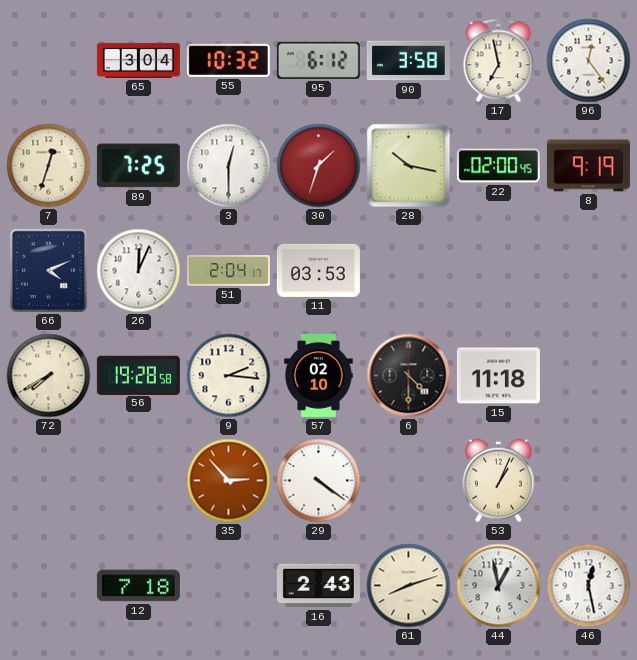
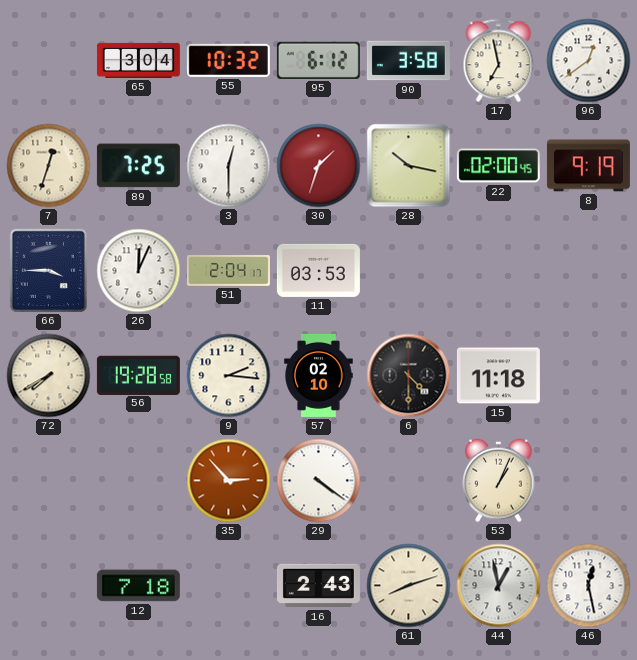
96: 12:24 -> 12:39 (589, 61)
66: 4:11 -> 3:45 (48, 270)
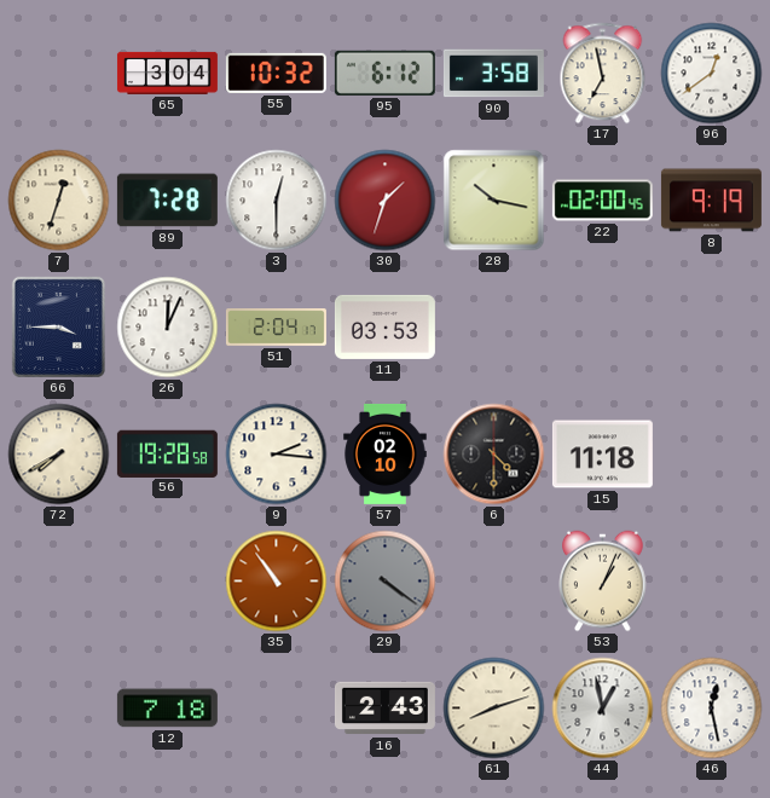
89: 7:25 -> 7:28 (167, 201)
35: 2:53 -> 10:54 (277, 582)
29 dial: white -> grey (386, 582)
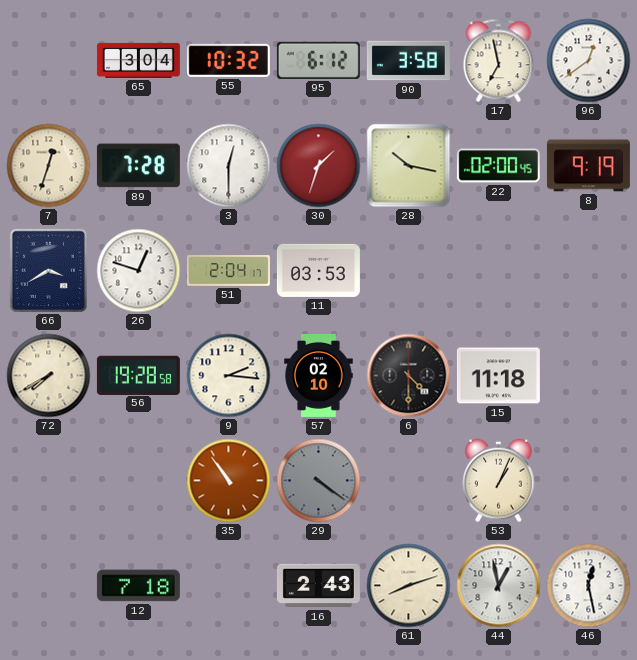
66: 3:45 -> 3:40 (48, 270)
26: 12:04 -> 12:48 (139, 271)
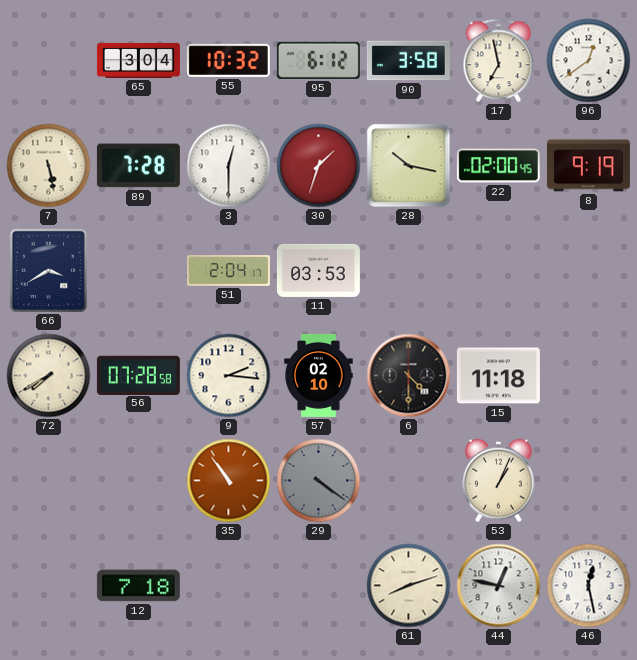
7: 12:33 -> 5:28 (49, 166)
26: 12:48 -> none (139, 271)
56: 19:28 -> 07:28 (138, 375)
16: 2:43 -> none (318, 586)
44: 12:58 -> 12:47 (499, 586)
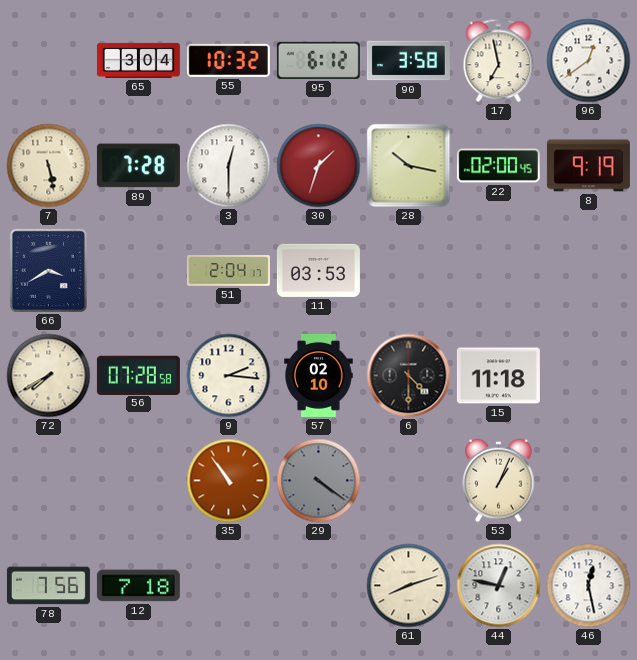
78: none -> 7:56 (48, 586)
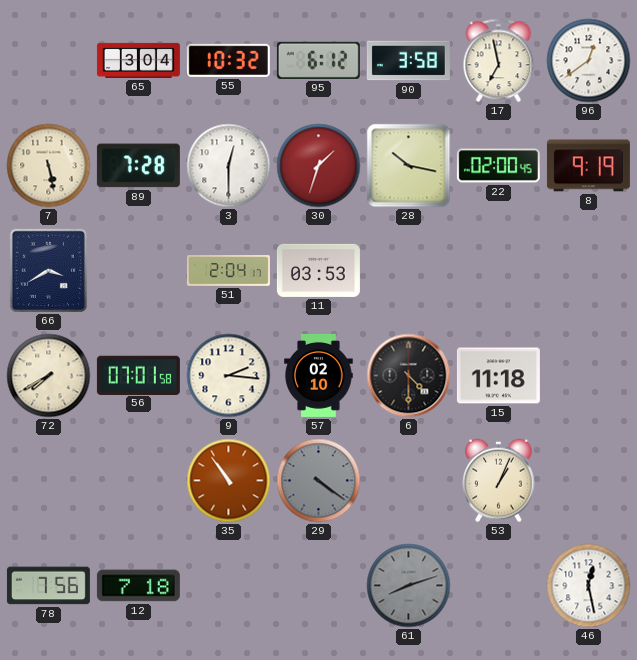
56: 07:28 -> 07:01 (138, 375)
61 dial: cream -> grey (409, 586)
44: 12:47 -> none (499, 586)
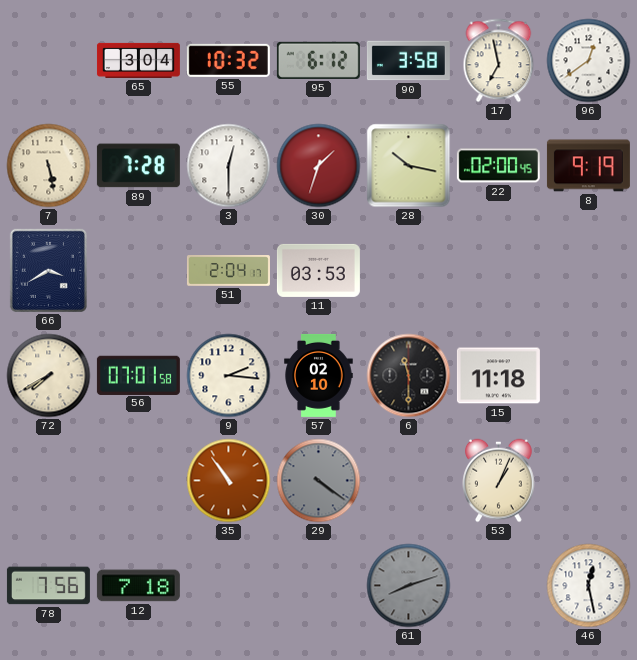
6: 4:30 -> 11:30 (409, 376)
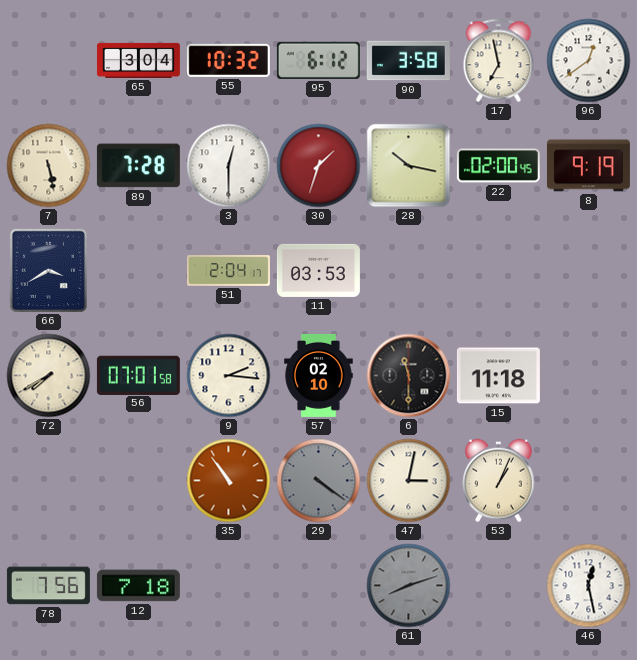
47: none -> 3:02 (409, 481)
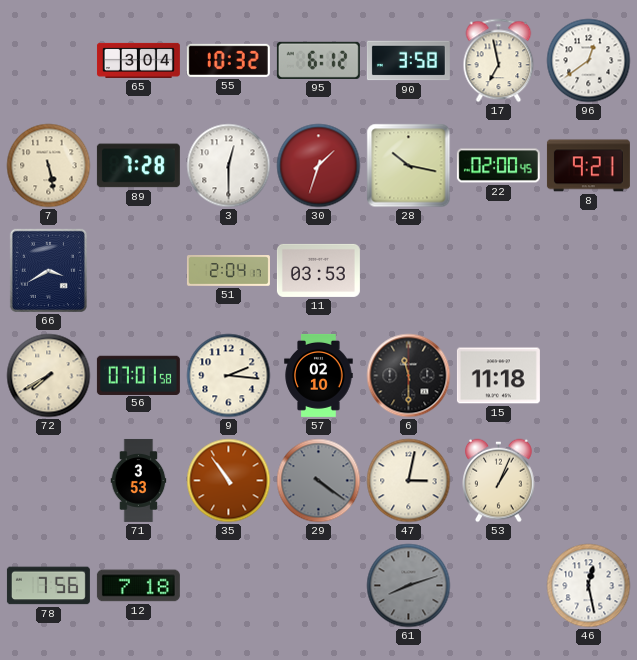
8: 9:19 -> 9:21 (588, 166)
71: none -> 3:53 (139, 480)
